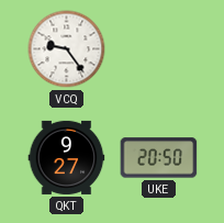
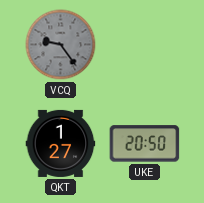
VCQ dial: white -> grey (61, 45)
QKT: 9:27 -> 1:27 (61, 143)
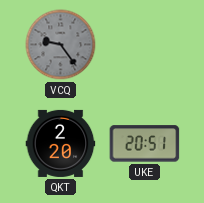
QKT: 1:27 -> 2:20 (61, 143)
UKE: 20:50 -> 20:51 (145, 144)
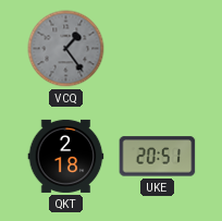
VCQ: 9:24 -> 1:24 (66, 49)
QKT: 2:20 -> 2:18 (66, 156)
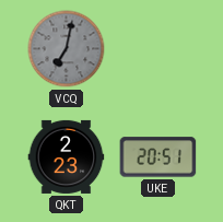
VCQ: 1:24 -> 7:02 (67, 49)
QKT: 2:18 -> 2:23 (67, 156)
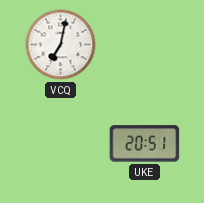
VCQ dial: grey -> white (61, 45)
QKT: 2:23 -> none (67, 156)
